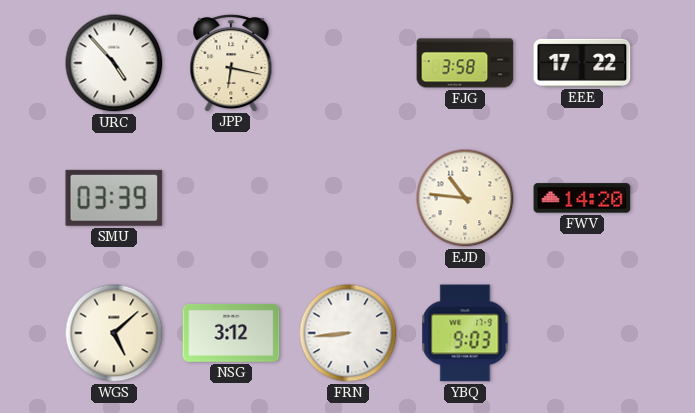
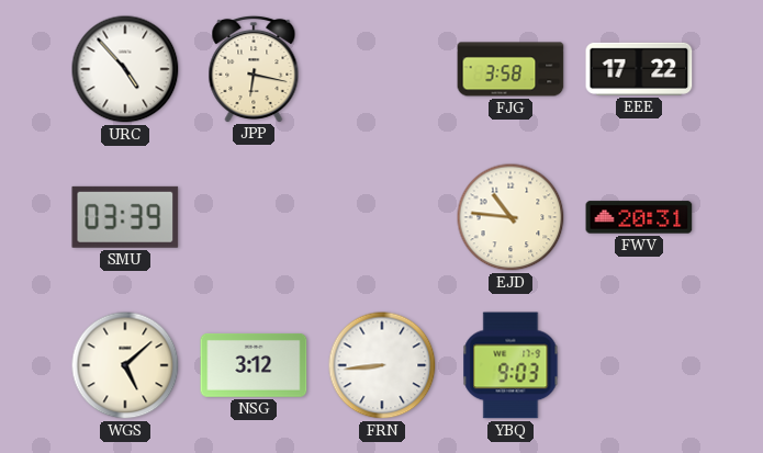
FWV: 14:20 -> 20:31 (639, 217)
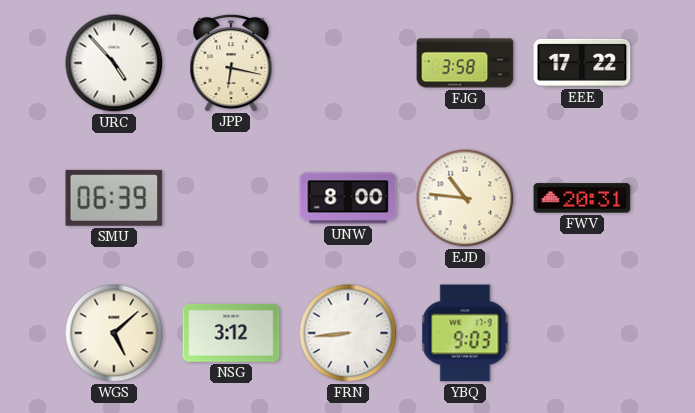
SMU: 03:39 -> 06:39 (114, 198)
UNW: none -> 8:00 (348, 198)
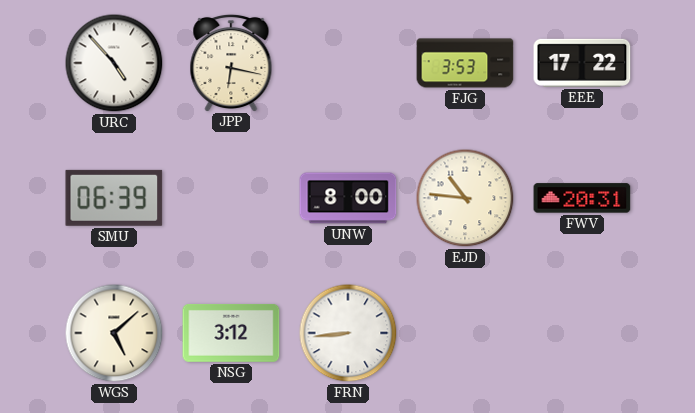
FJG: 3:58 -> 3:53 (465, 63)
YBQ: 9:03 -> none (465, 333)
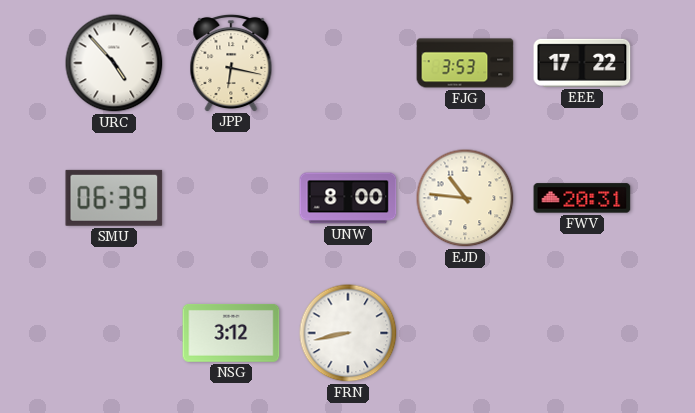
WGS: 5:08 -> none (114, 333)
FRN: 8:44 -> 8:43 (348, 333)
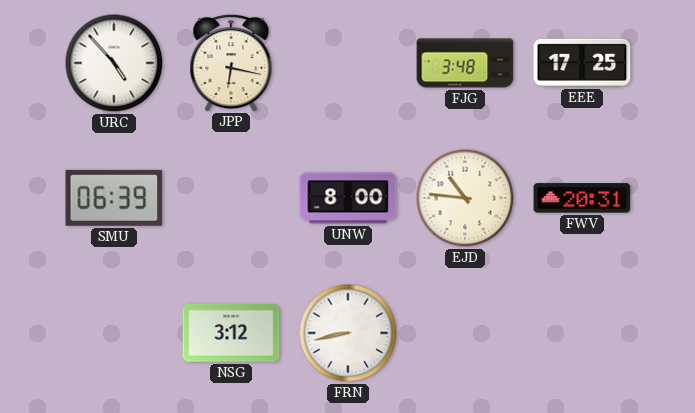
FJG: 3:53 -> 3:48 (465, 63)
EEE: 17:22 -> 17:25 (582, 63)
